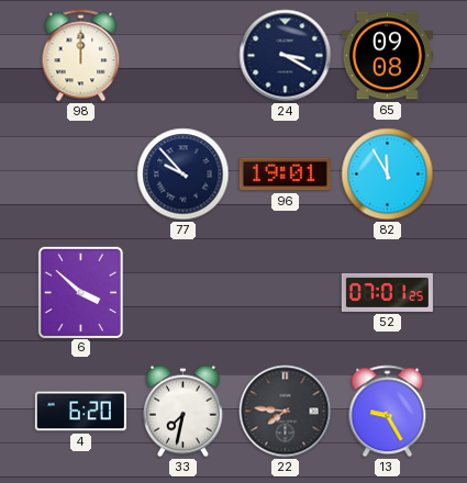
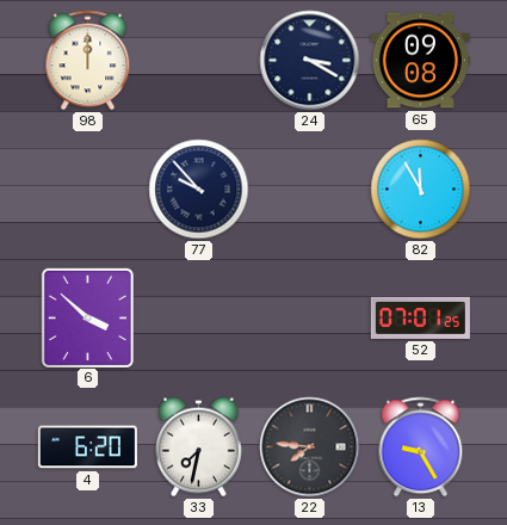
96: 19:01 -> none (285, 175)
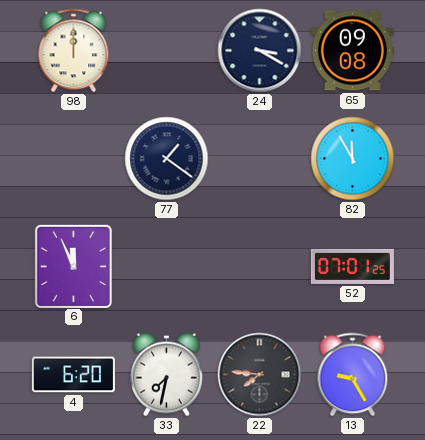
77: 9:53 -> 1:21 (167, 159)
6: 3:52 -> 11:56 (73, 266)
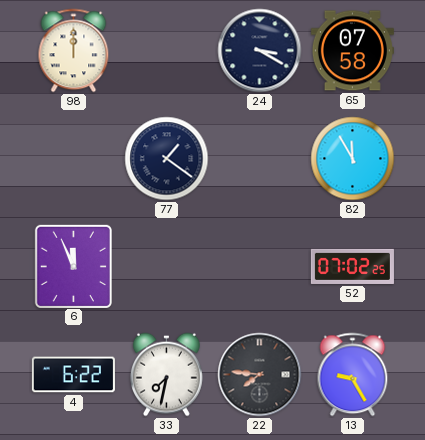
65: 09:08 -> 07:58 (352, 51)
52: 07:01 -> 07:02 (352, 266)
4: 6:20 -> 6:22 (73, 375)
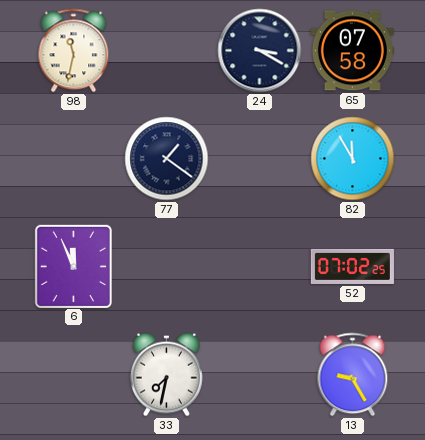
98: 12:00 -> 11:32 (74, 51)
4: 6:22 -> none (73, 375)
22: 7:46 -> none (260, 375)
